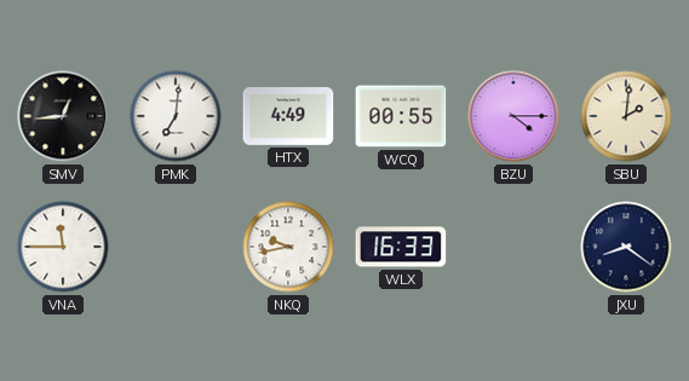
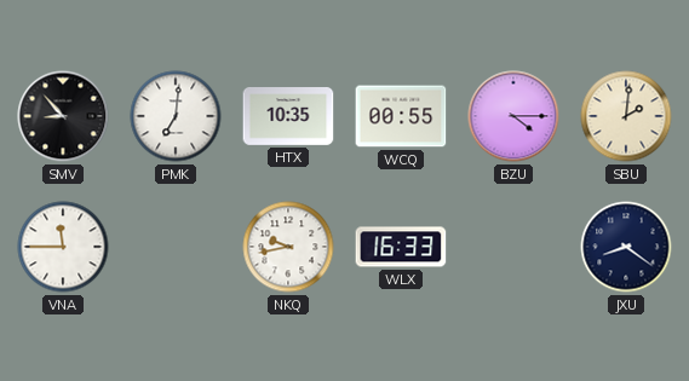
SMV: 12:44 -> 8:53 (63, 116)
HTX: 4:49 -> 10:35 (288, 117)
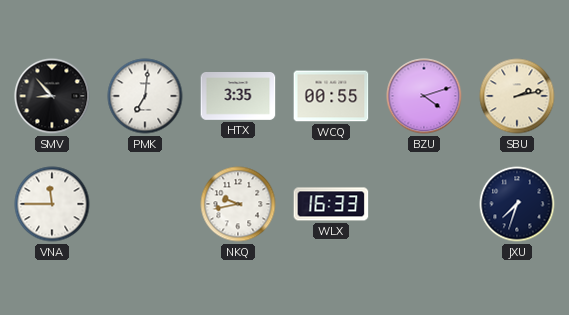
HTX: 10:35 -> 3:35 (238, 97)
BZU: 4:15 -> 4:12 (424, 96)
SBU: 2:01 -> 2:13 (517, 96)
JXU: 8:21 -> 7:33 (517, 204)
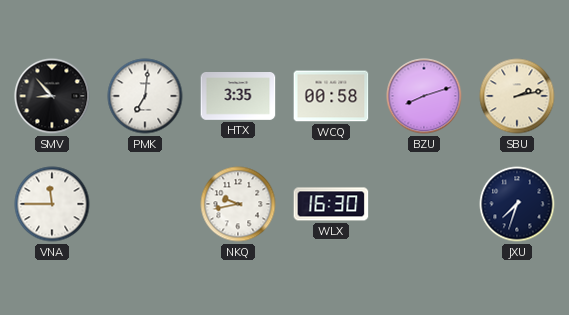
WCQ: 00:55 -> 00:58 (331, 96)
BZU: 4:12 -> 8:12 (424, 96)
WLX: 16:33 -> 16:30 (331, 204)
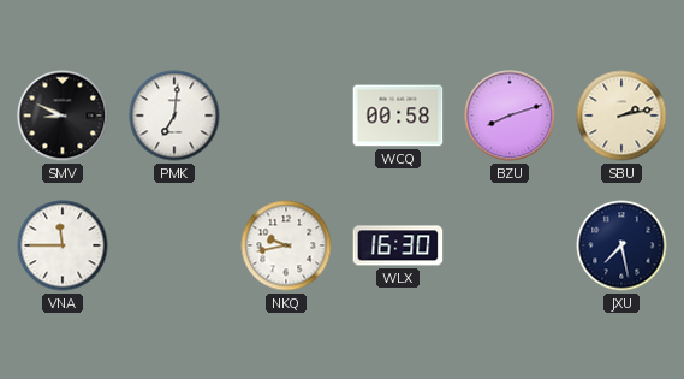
SMV: 8:53 -> 8:49 (63, 116)
HTX: 3:35 -> none (238, 97)
JXU: 7:33 -> 7:28 (621, 245)
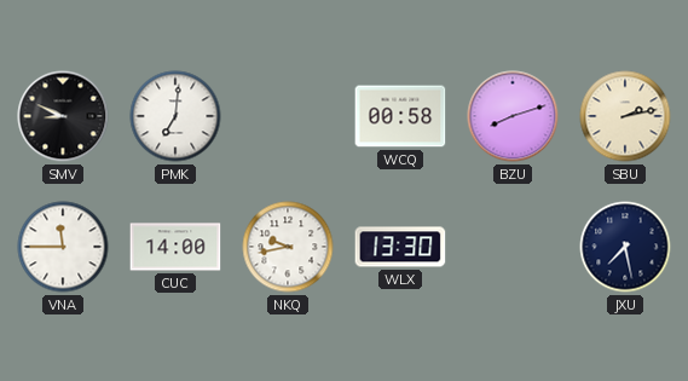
CUC: none -> 14:00 (175, 247)
WLX: 16:30 -> 13:30 (400, 247)
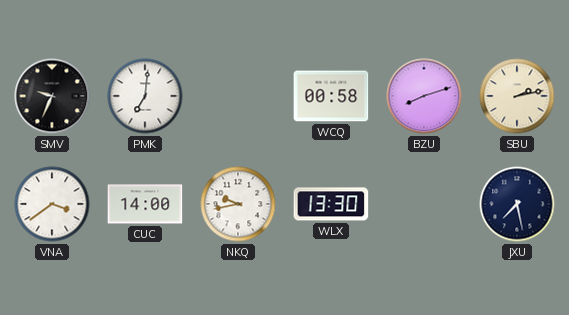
SMV: 8:49 -> 9:34 (52, 96)
VNA: 11:45 -> 3:39 (52, 204)
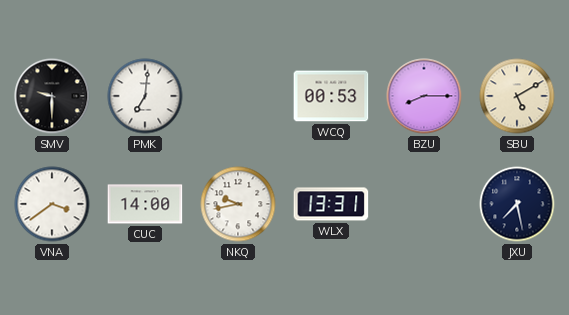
SMV: 9:34 -> 9:30 (52, 96)
WCQ: 00:58 -> 00:53 (331, 96)
BZU: 8:12 -> 8:15 (424, 96)
SBU: 2:13 -> 5:10 (517, 96)
WLX: 13:30 -> 13:31 (331, 204)
